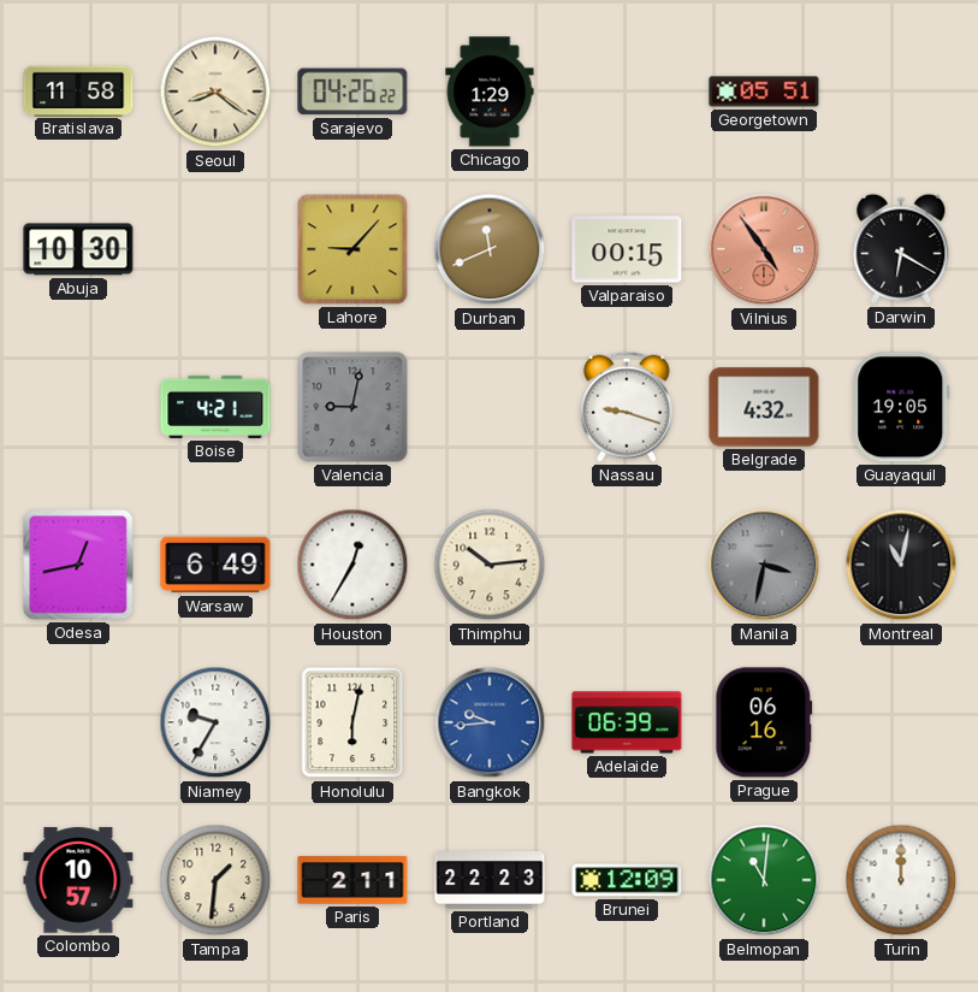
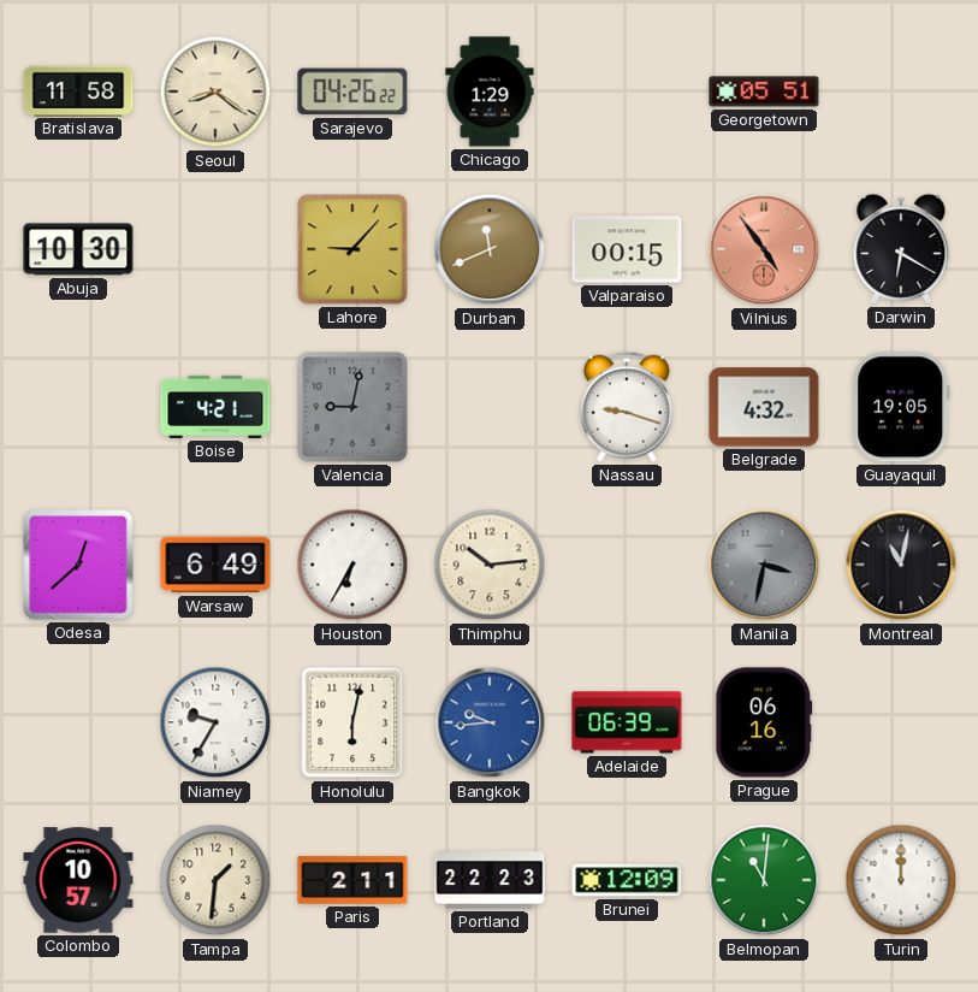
Odesa: 12:43 -> 12:38 (78, 565)
Houston: 12:35 -> 6:35 (352, 565)
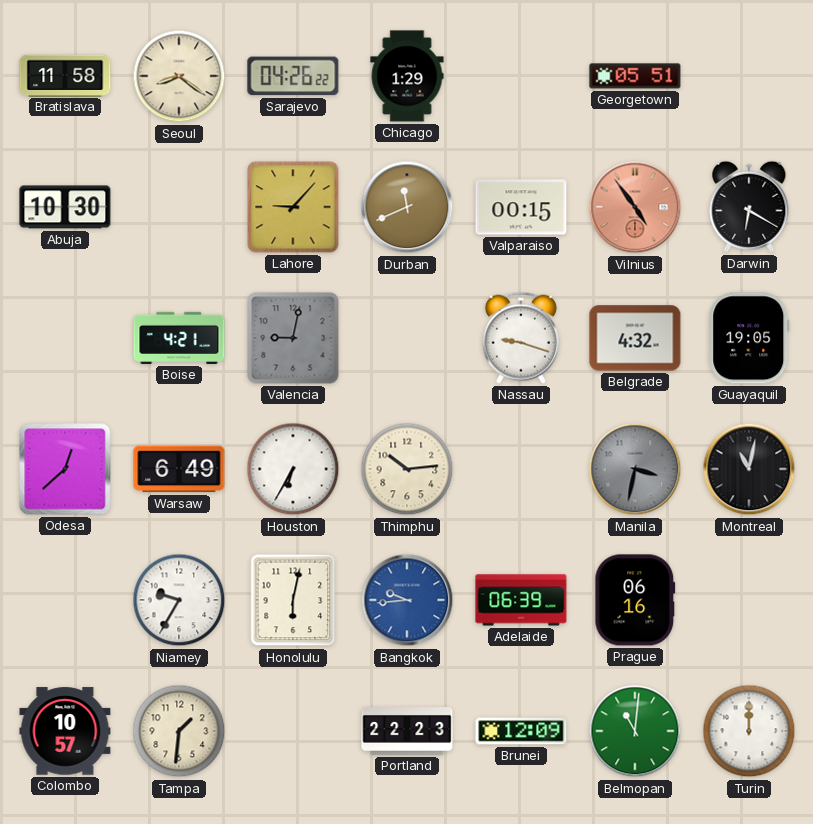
Paris: 2:11 -> none (352, 880)
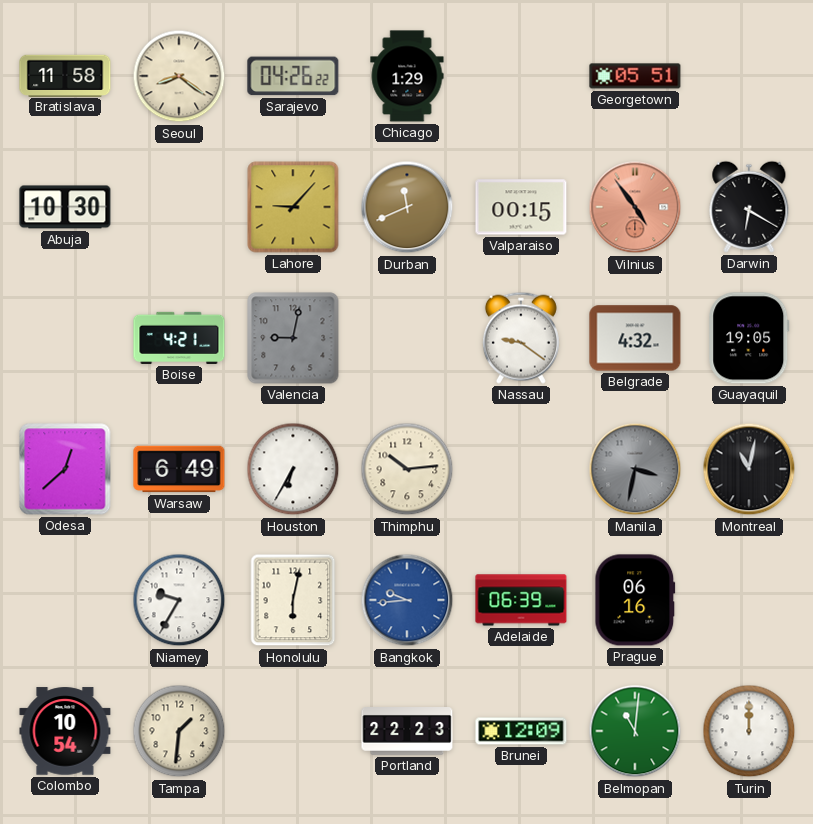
Nassau: 9:18 -> 9:21 (521, 338)
Colombo: 10:57 -> 10:54 (65, 731)
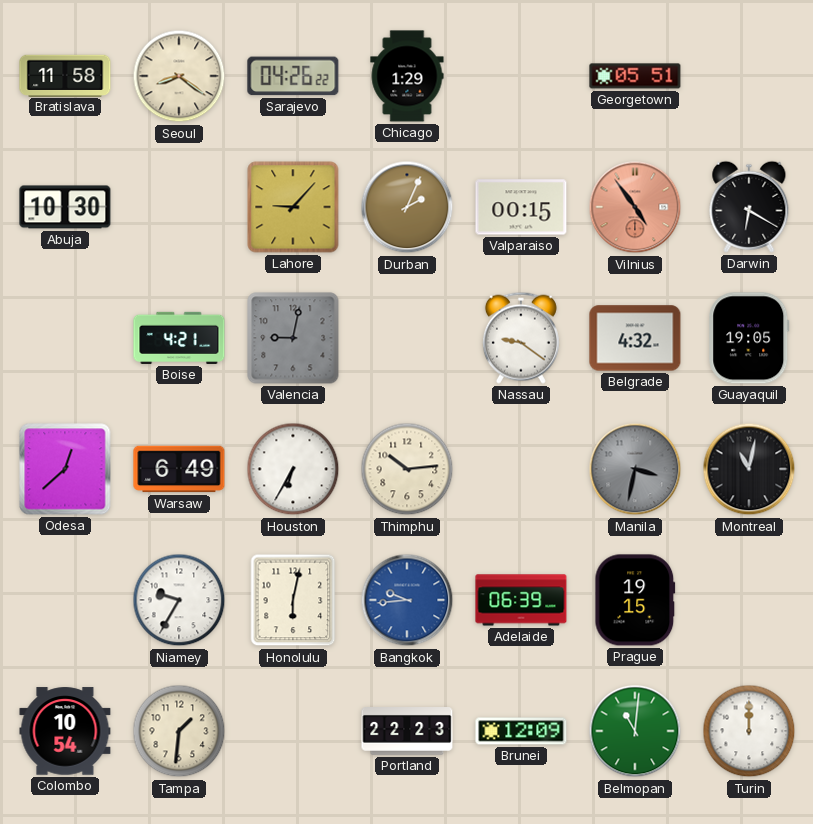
Durban: 11:41 -> 2:04 (407, 207)
Prague: 06:16 -> 19:15 (635, 600)
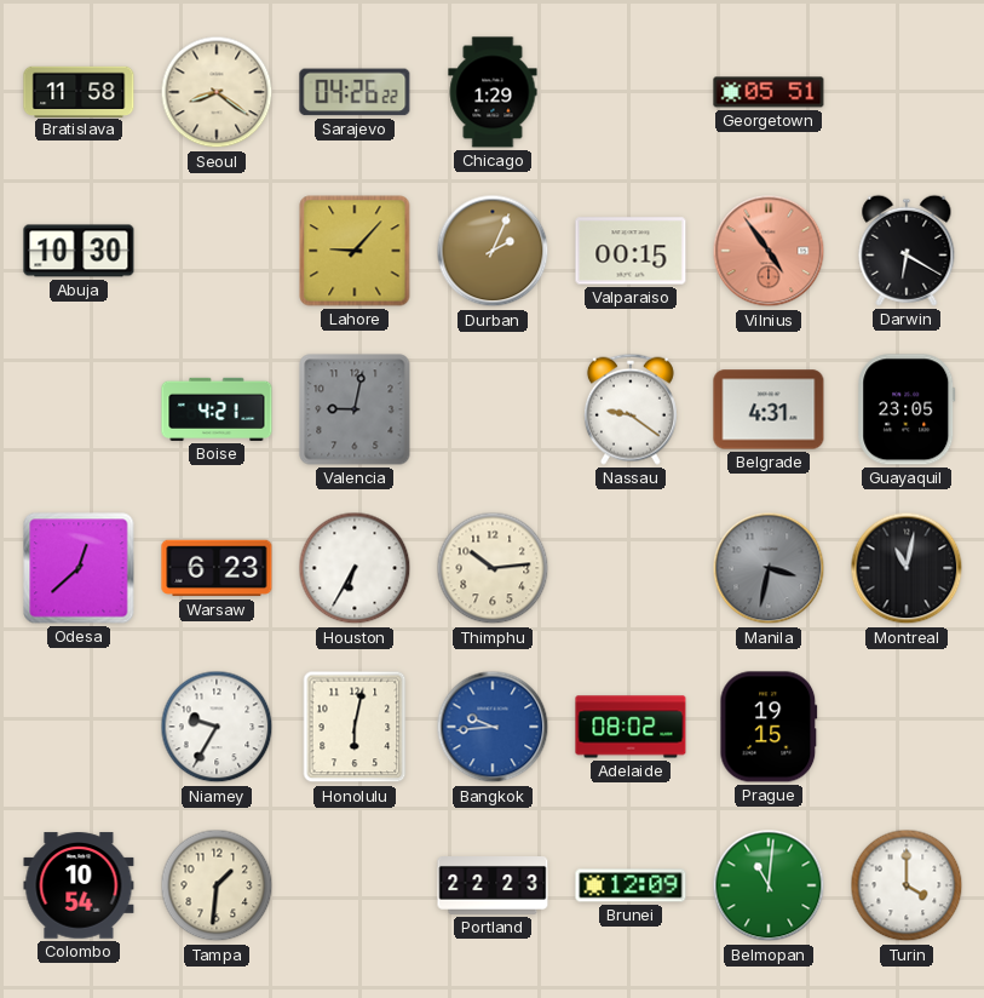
Belgrade: 4:32 -> 4:31 (769, 409)
Guayaquil: 19:05 -> 23:05 (907, 409)
Warsaw: 6:49 -> 6:23 (217, 568)
Adelaide: 06:39 -> 08:02 (631, 727)
Turin: 12:00 -> 4:00 (907, 885)
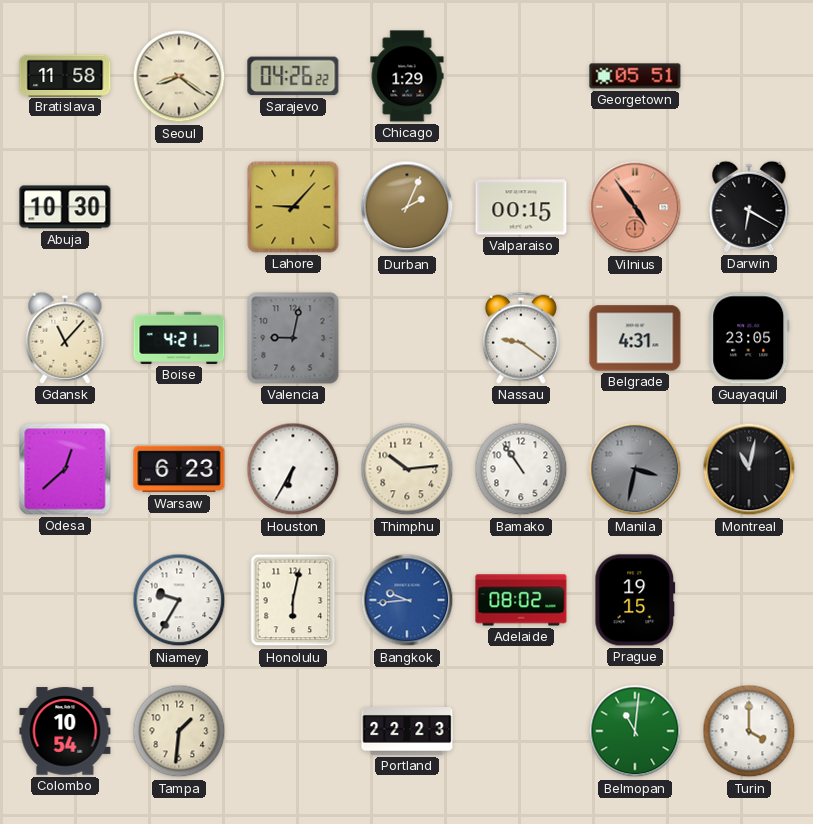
Gdansk: none -> 11:07 (65, 338)
Bamako: none -> 10:54 (521, 469)
Brunei: 12:09 -> none (631, 885)
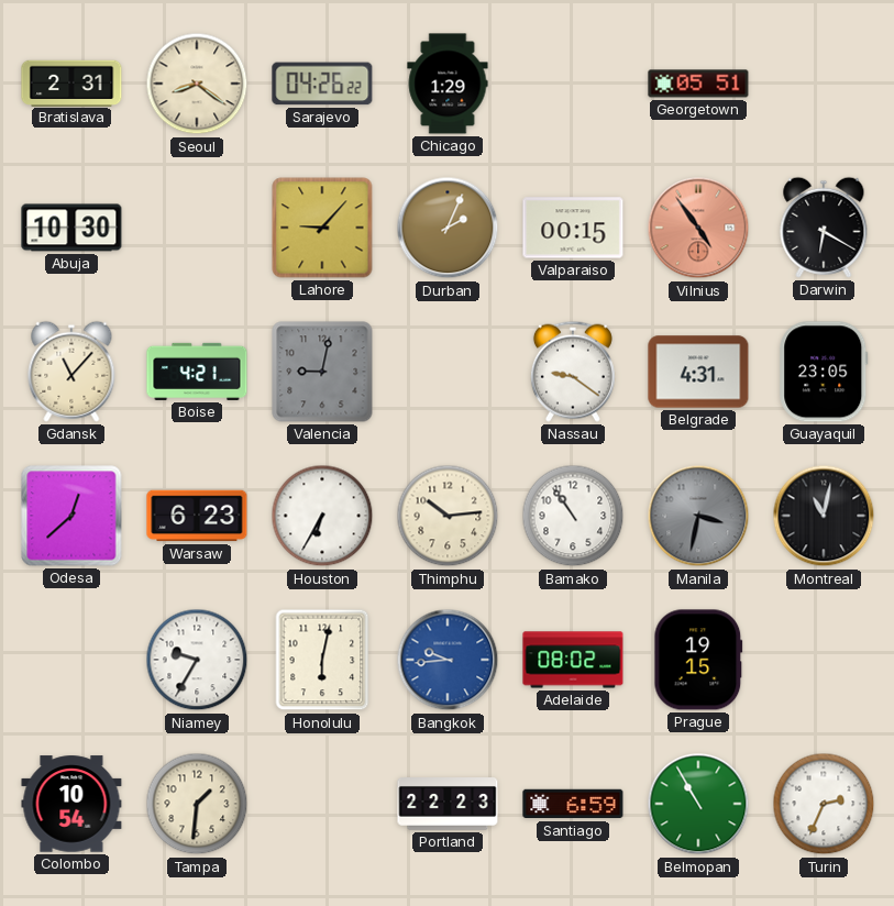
Bratislava: 11:58 -> 2:31 (71, 82)
Santiago: none -> 6:59 (573, 804)
Belmopan: 11:01 -> 10:55 (698, 804)
Turin: 4:00 -> 2:34 (824, 804)
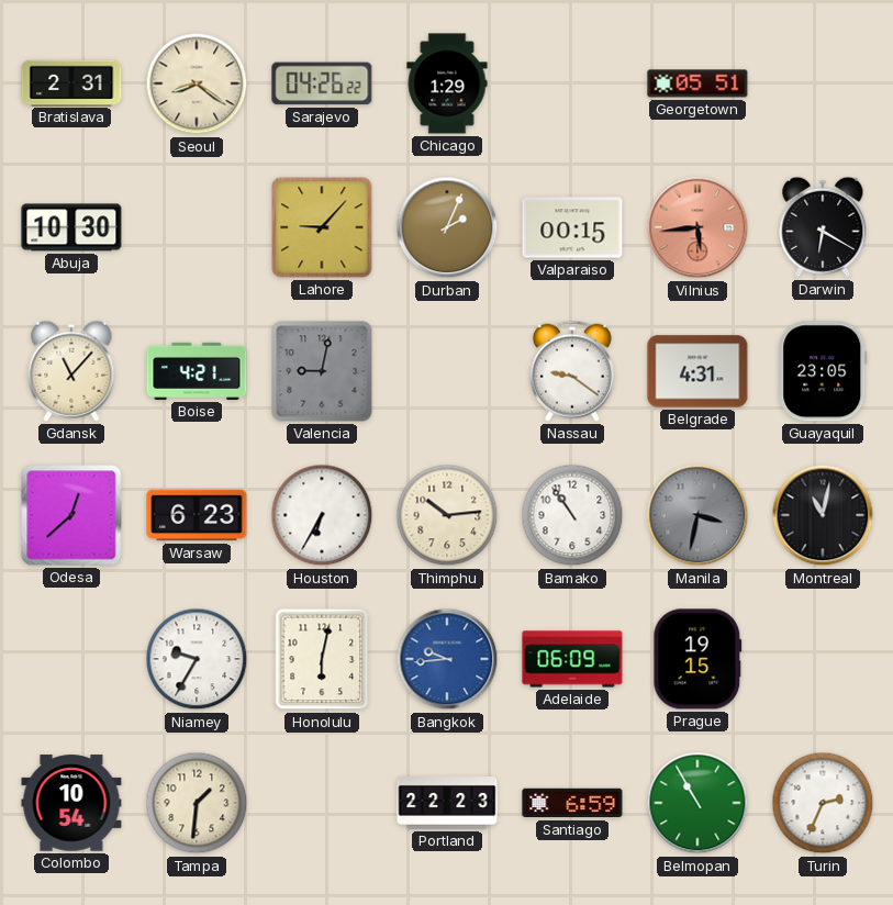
Vilnius: 4:54 -> 5:44 (697, 227)
Adelaide: 08:02 -> 06:09 (572, 659)
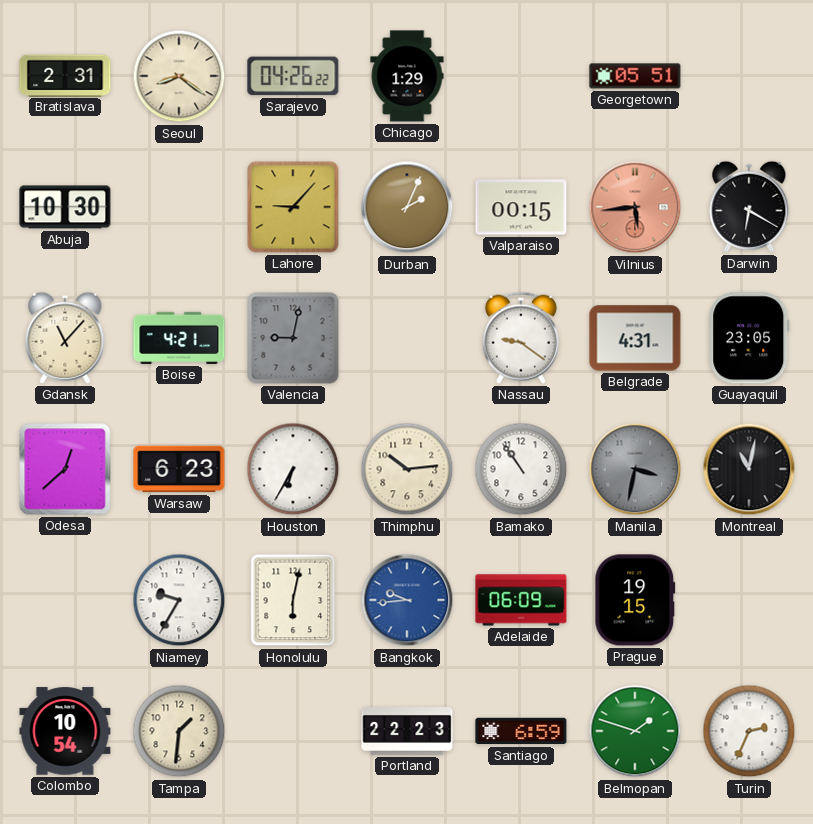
Belmopan: 10:55 -> 1:48 (635, 731)
